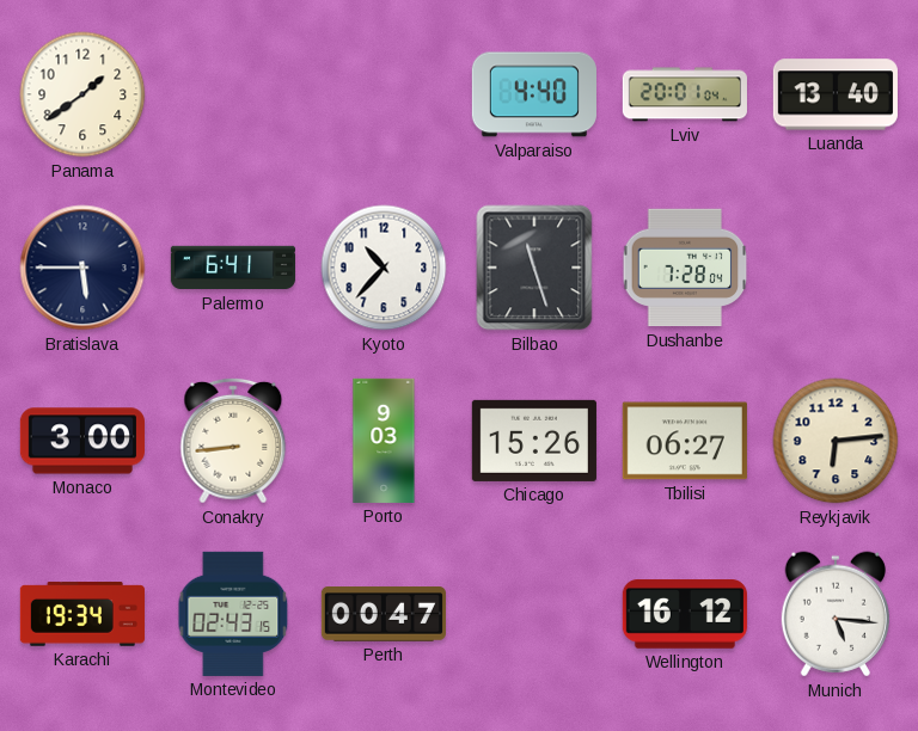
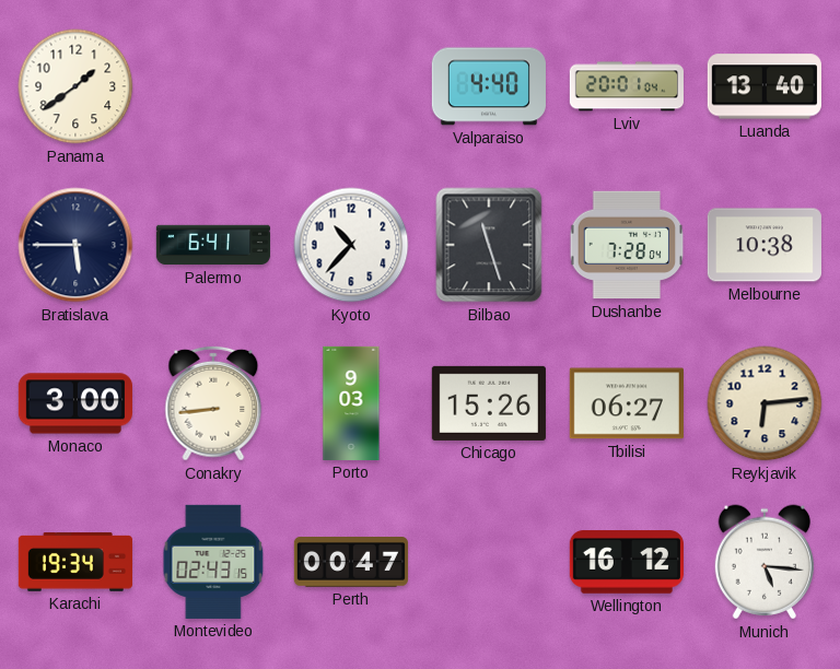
Melbourne: none -> 10:38 (765, 245)
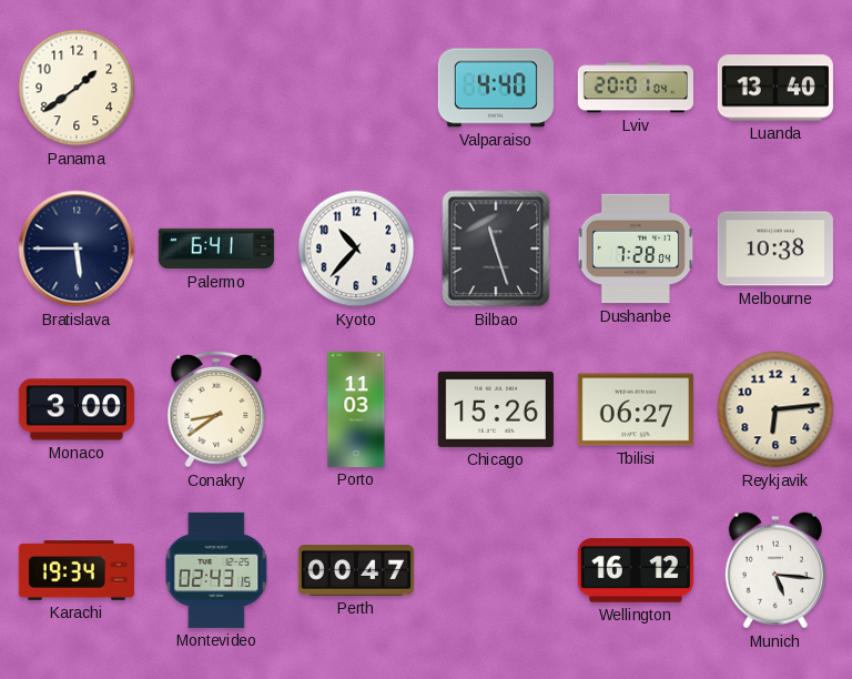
Conakry: 8:44 -> 8:39 (216, 409)
Porto: 9:03 -> 11:03 (356, 409)
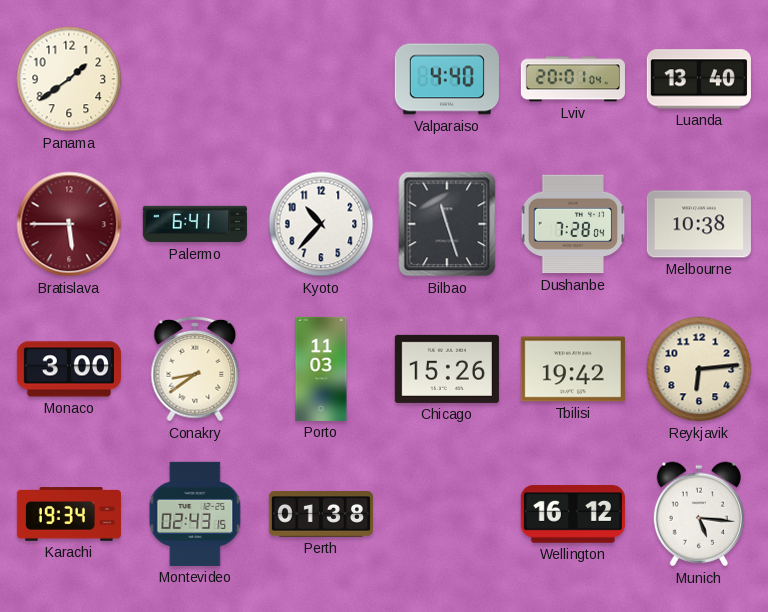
Bratislava dial: navy -> burgundy (69, 224)
Tbilisi: 06:27 -> 19:42 (573, 369)
Perth: 00:47 -> 01:38 (321, 515)
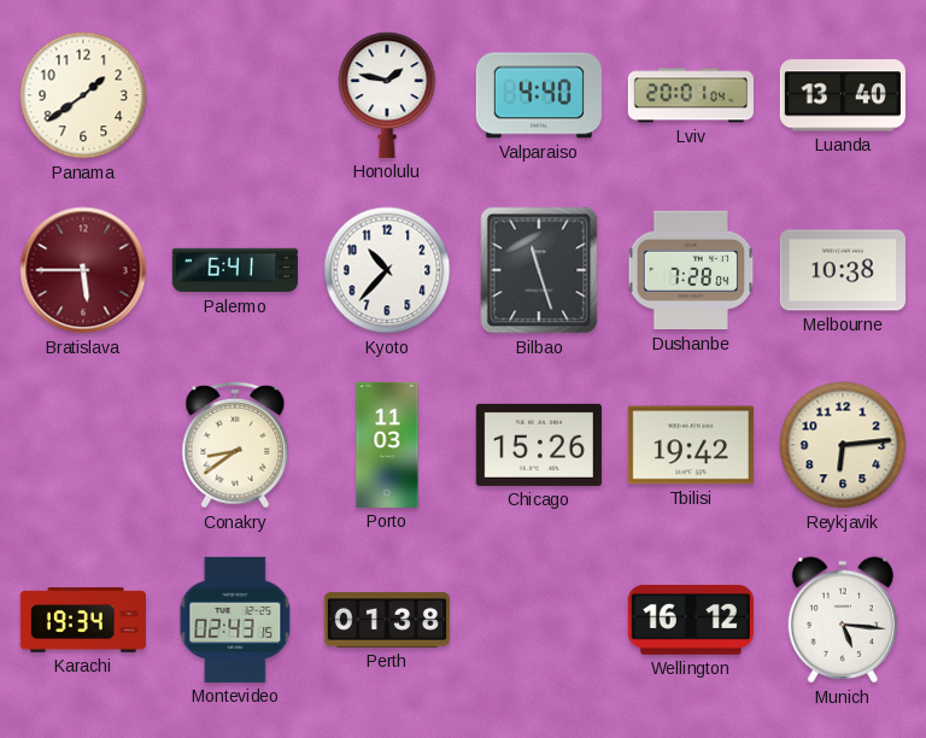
Honolulu: none -> 1:47 (387, 95)
Monaco: 3:00 -> none (69, 369)
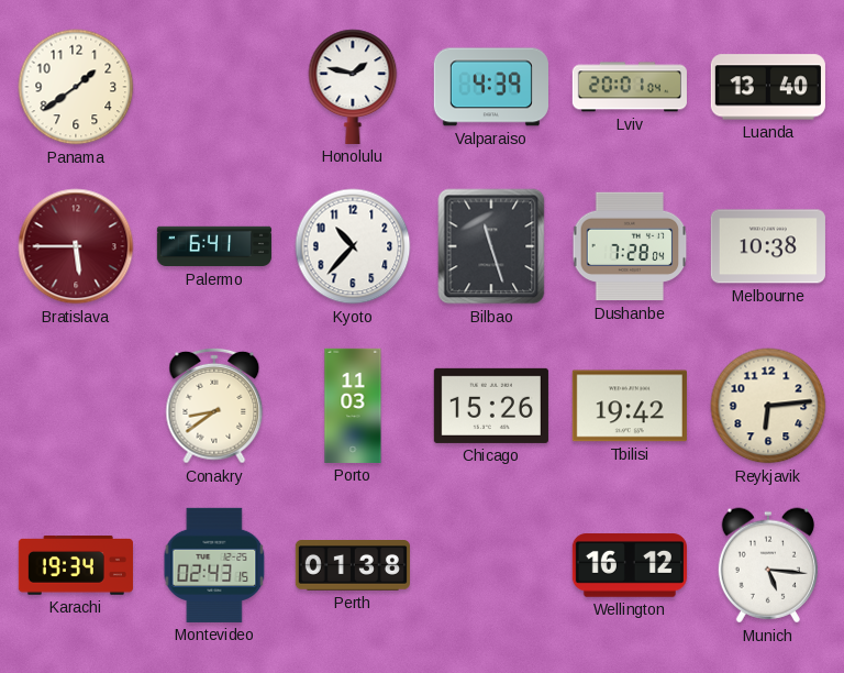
Valparaiso: 4:40 -> 4:39 (491, 87)
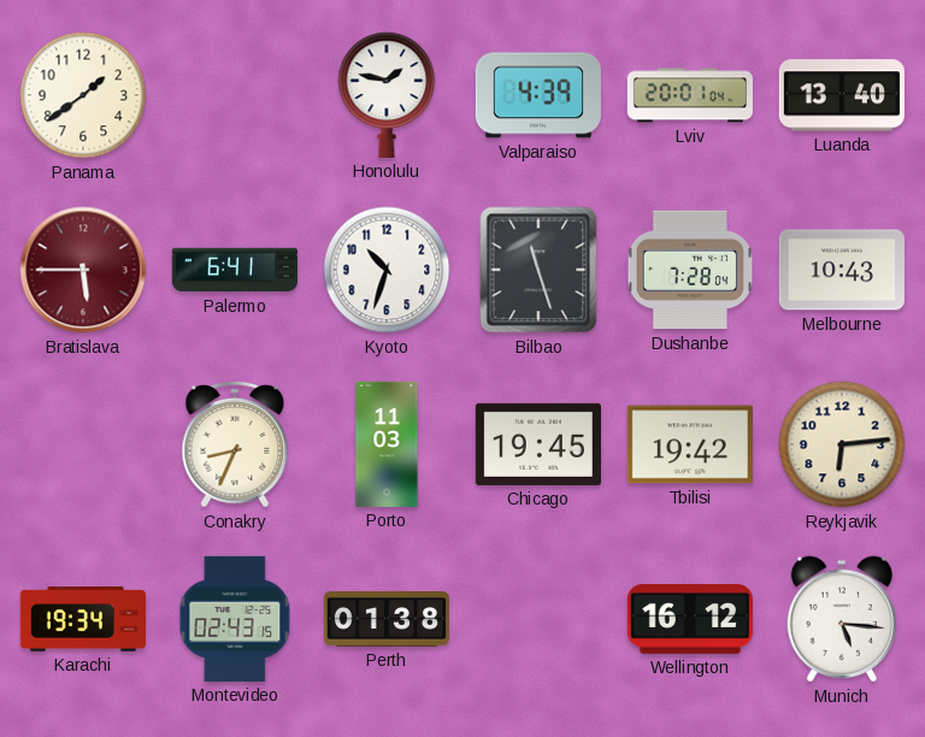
Kyoto: 10:37 -> 10:33 (387, 270)
Melbourne: 10:38 -> 10:43 (842, 270)
Conakry: 8:39 -> 8:34 (235, 444)
Chicago: 15:26 -> 19:45 (538, 444)
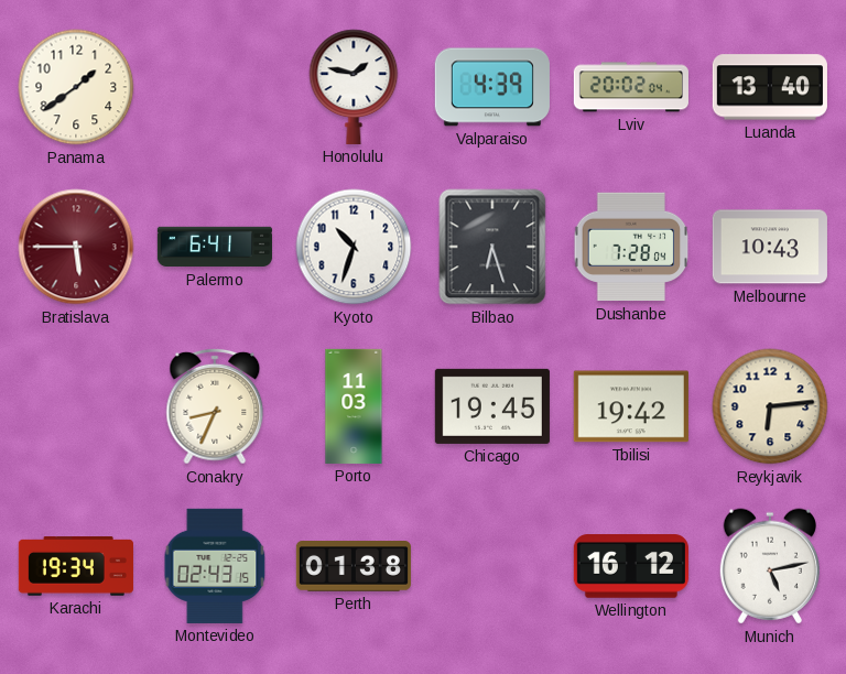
Lviv: 20:01 -> 20:02 (631, 87)
Bilbao: 11:27 -> 6:27 (492, 247)
Munich: 5:16 -> 5:13 (769, 566)
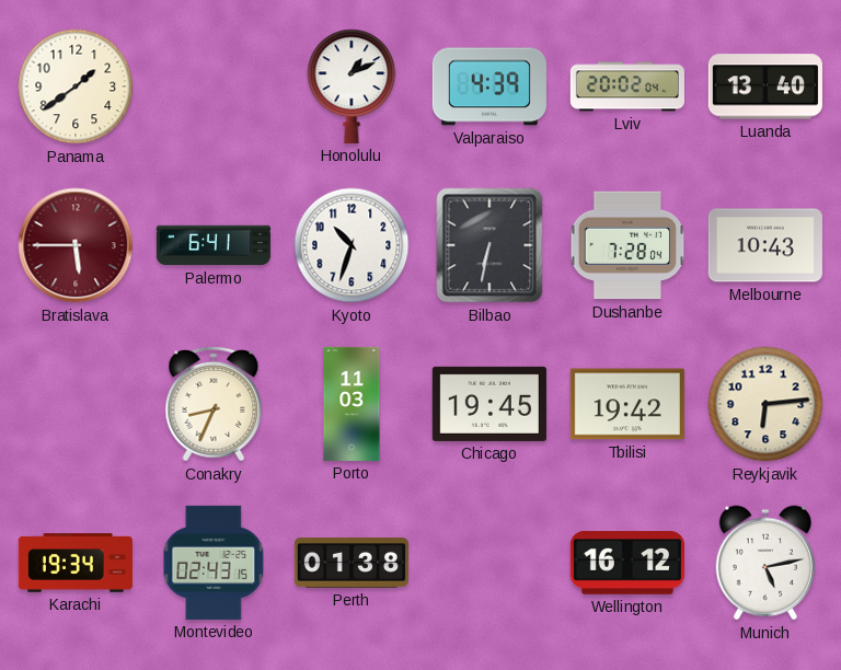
Honolulu: 1:47 -> 1:11 (352, 86)
Bilbao: 6:27 -> 6:32 (489, 245)
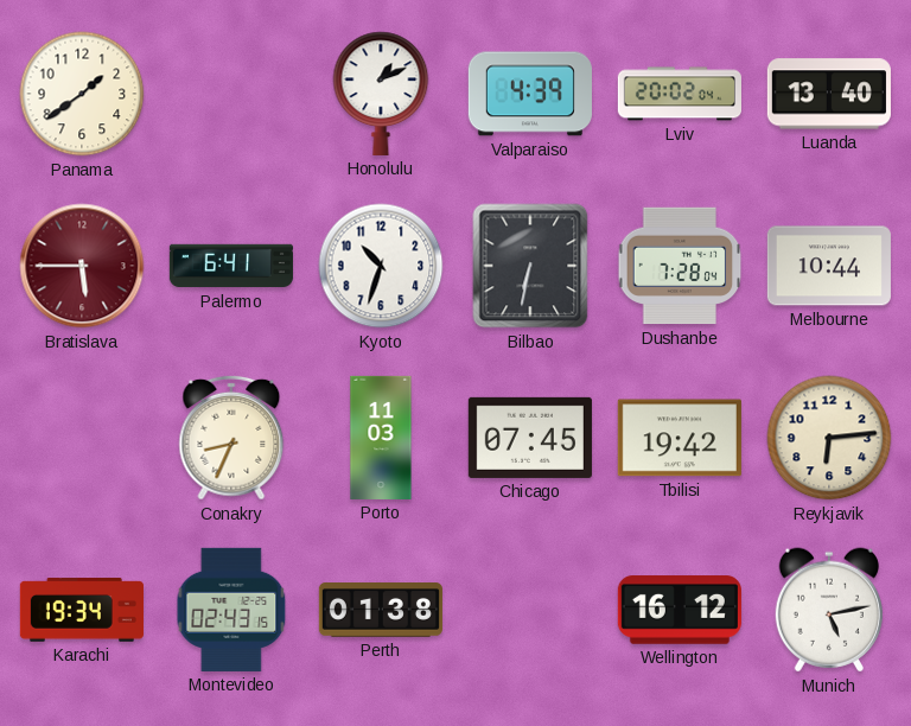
Melbourne: 10:43 -> 10:44 (829, 266)
Chicago: 19:45 -> 07:45 (530, 438)
